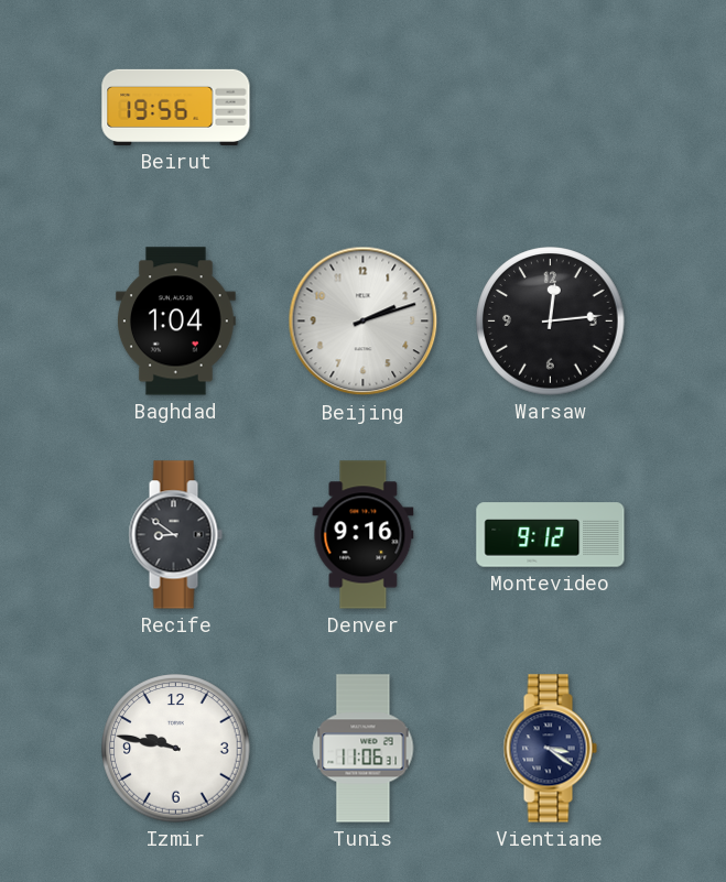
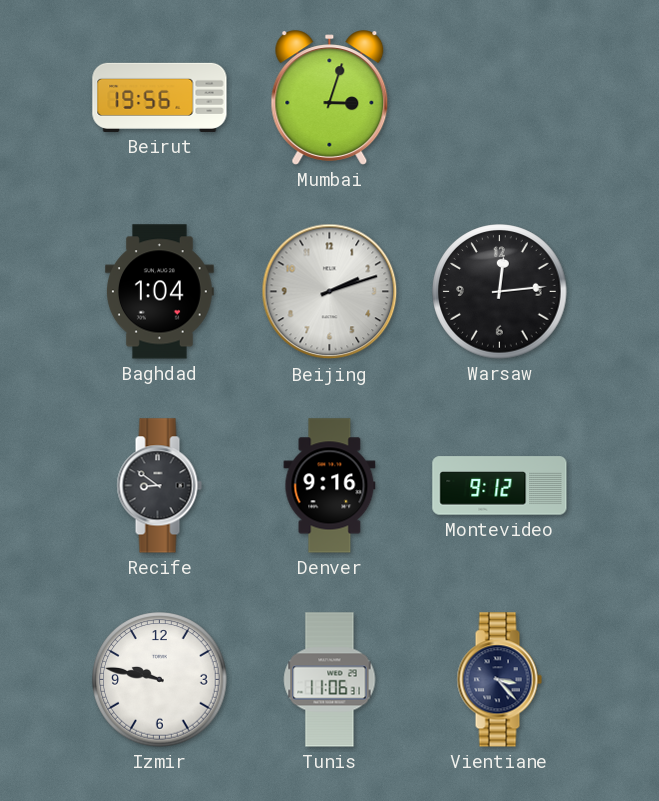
Mumbai: none -> 3:03 (330, 98)
Vientiane: 3:21 -> 3:23 (499, 680)
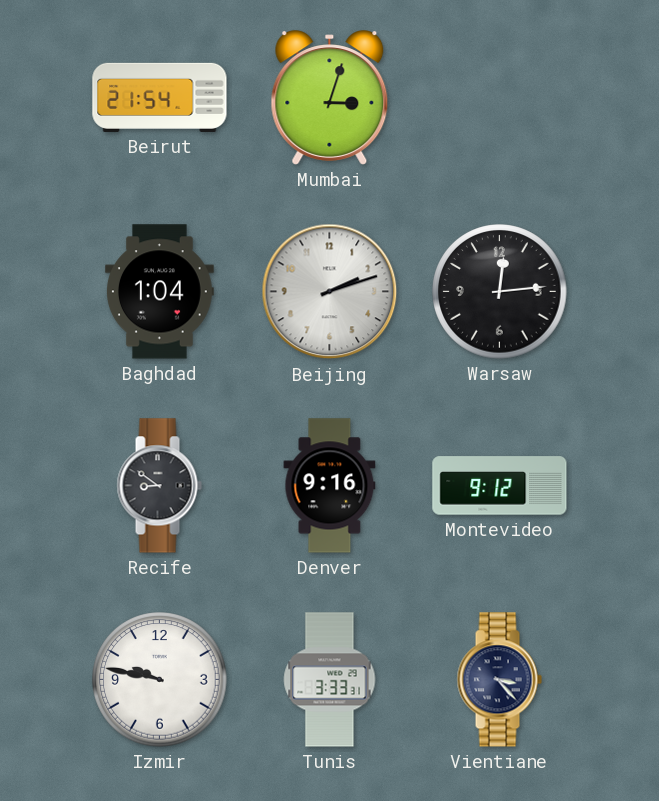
Beirut: 19:56 -> 21:54 (160, 97)
Tunis: 11:06 -> 3:33 (330, 680)
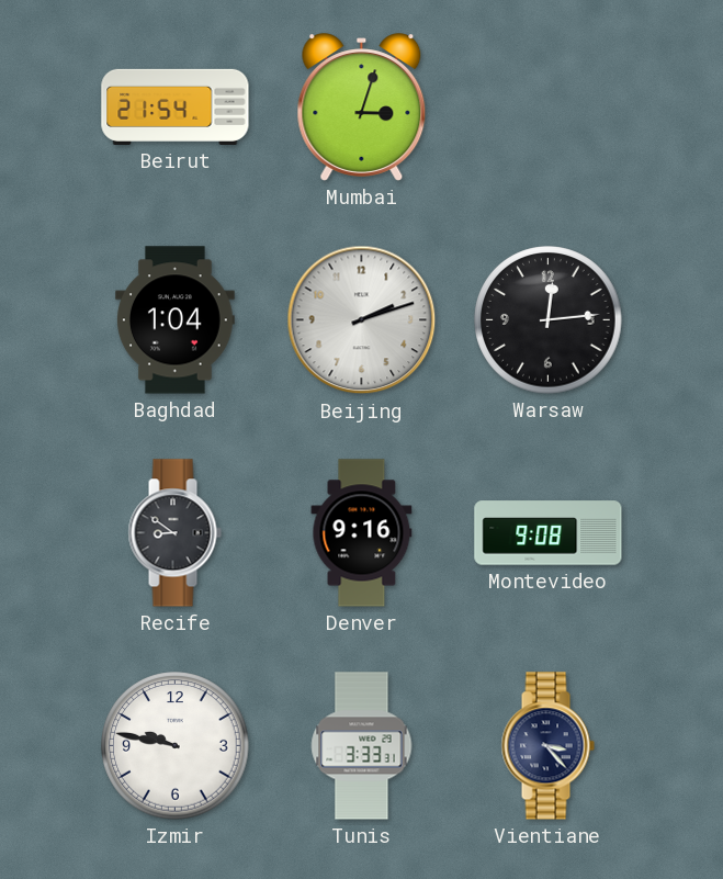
Montevideo: 9:12 -> 9:08 (549, 533)
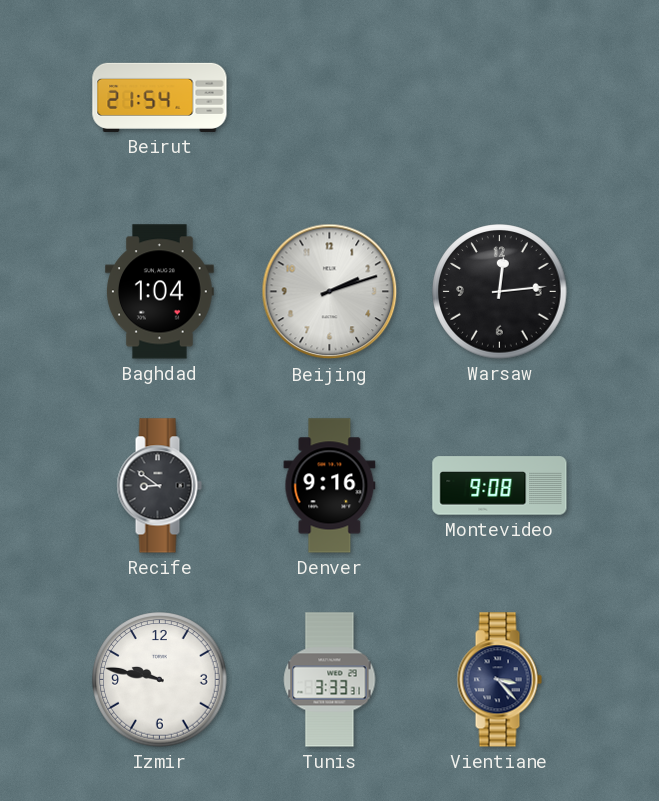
Mumbai: 3:03 -> none (362, 108)
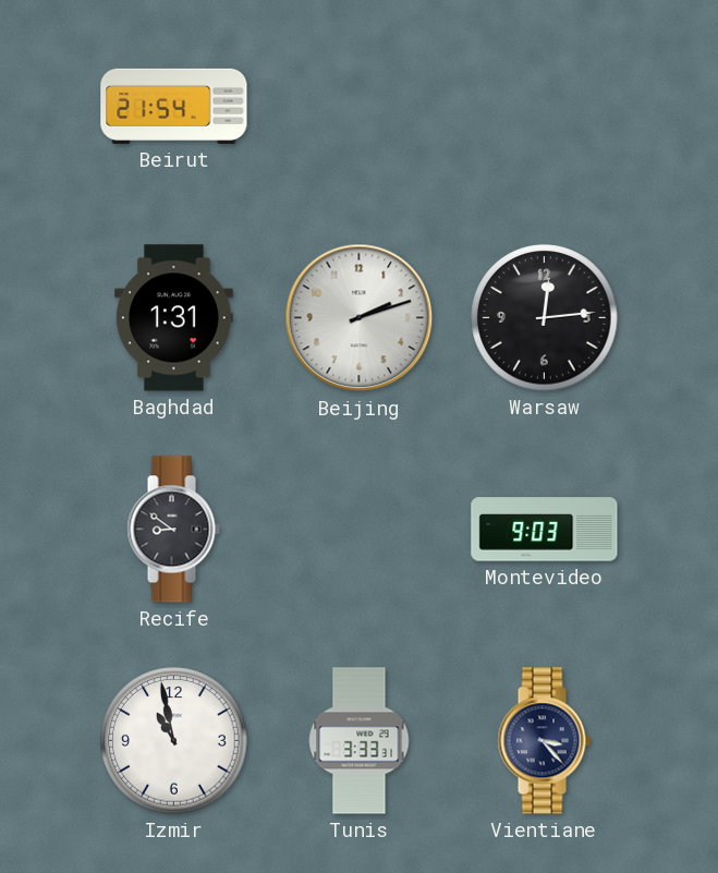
Baghdad: 1:04 -> 1:31 (173, 318)
Denver: 9:16 -> none (330, 486)
Montevideo: 9:08 -> 9:03 (545, 530)
Izmir: 9:47 -> 10:58 (174, 741)
